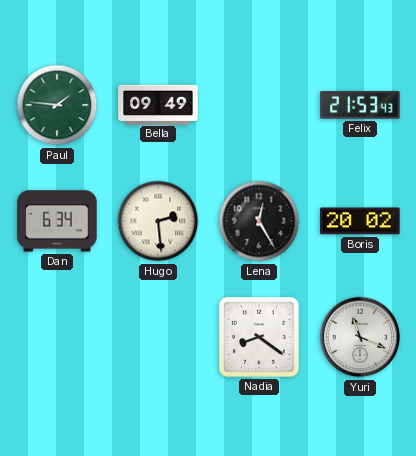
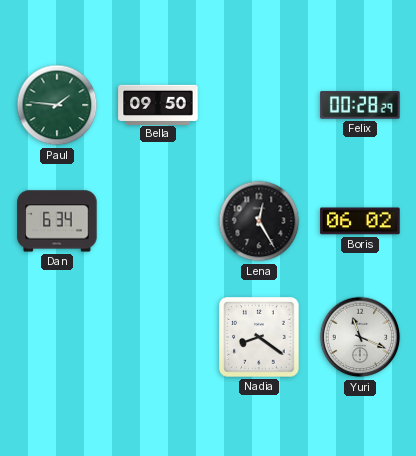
Bella: 09:49 -> 09:50 (158, 104)
Felix: 21:53 -> 00:28 (360, 105)
Hugo: 2:29 -> none (158, 221)
Boris: 20:02 -> 06:02 (360, 221)
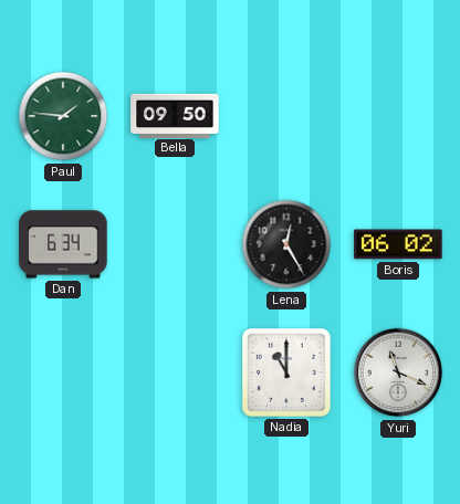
Felix: 00:28 -> none (360, 105)
Nadia: 8:21 -> 11:00 (286, 372)
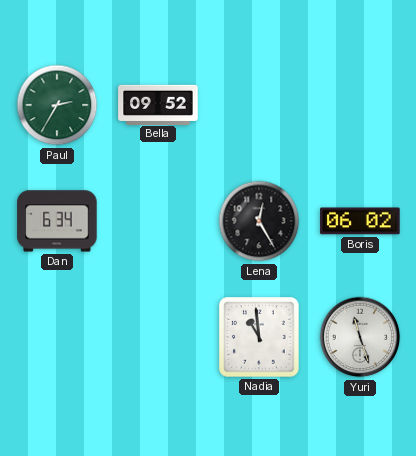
Paul: 1:46 -> 2:35 (57, 105)
Bella: 09:50 -> 09:52 (158, 104)
Nadia: 11:00 -> 10:59 (259, 337)
Yuri: 11:19 -> 11:27 (360, 337)
